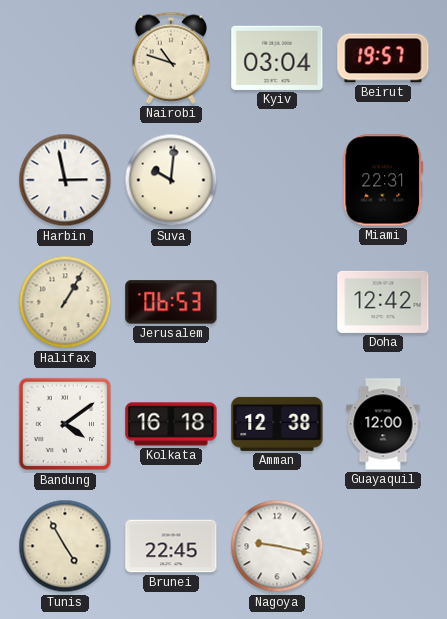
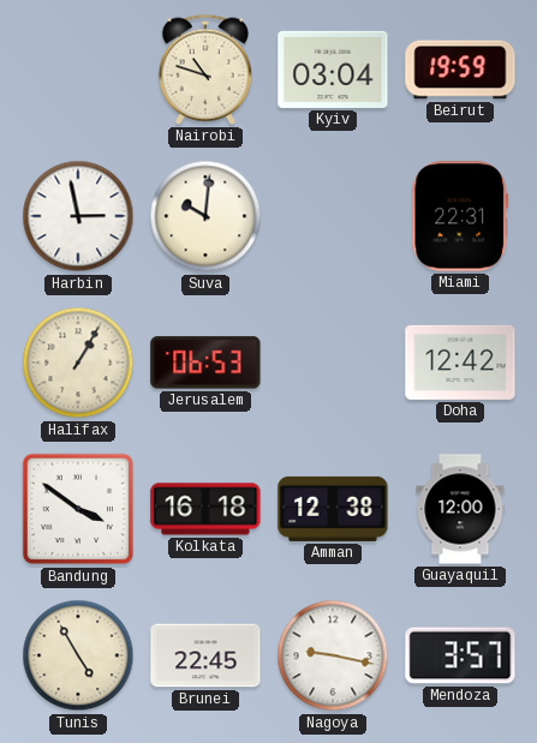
Beirut: 19:57 -> 19:59 (460, 70)
Bandung: 4:09 -> 3:51 (78, 509)
Mendoza: none -> 3:57 (460, 655)
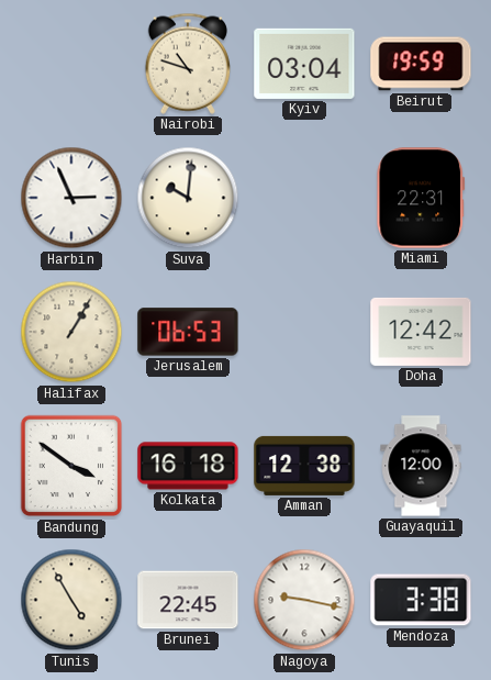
Harbin: 2:58 -> 2:56 (71, 198)
Mendoza: 3:57 -> 3:38 (421, 600)
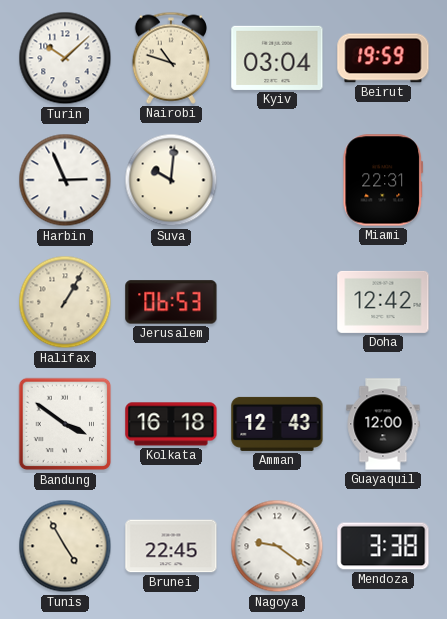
Turin: none -> 10:08 (65, 58)
Amman: 12:38 -> 12:43 (277, 424)
Nagoya: 9:17 -> 9:21 (277, 546)
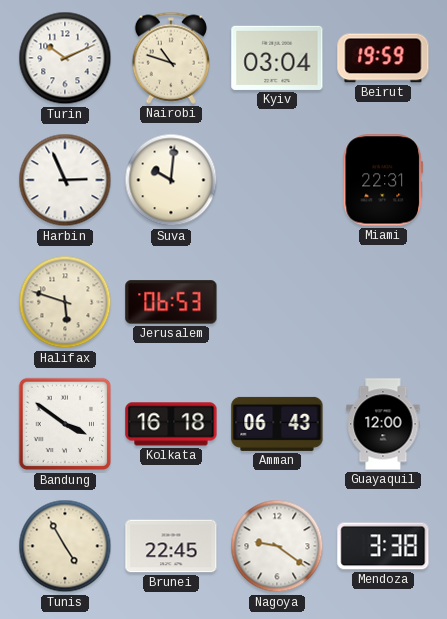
Turin: 10:08 -> 10:11 (65, 58)
Halifax: 1:05 -> 5:48 (65, 302)
Doha: 12:42 -> none (383, 302)
Amman: 12:43 -> 06:43 (277, 424)
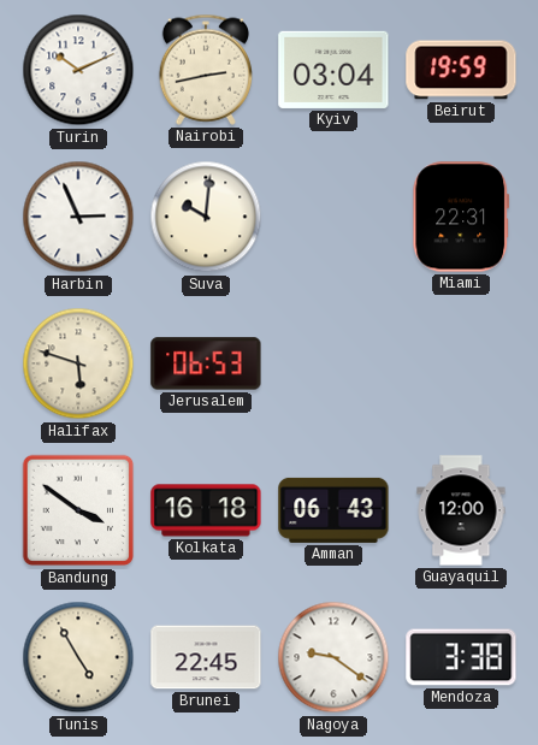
Nairobi: 10:48 -> 2:43 (205, 70)
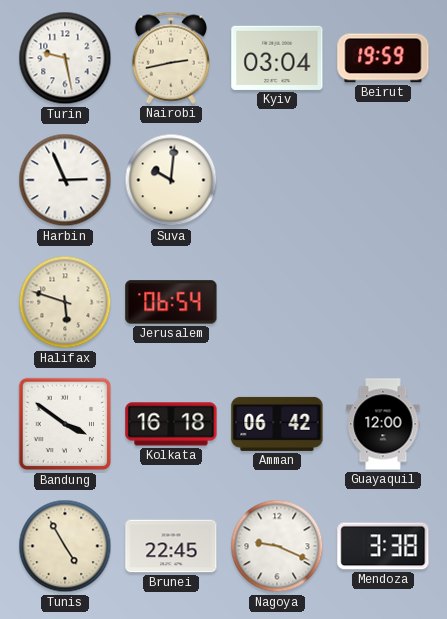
Turin: 10:11 -> 9:28 (65, 58)
Miami: 22:31 -> none (461, 217)
Jerusalem: 06:53 -> 06:54 (171, 302)
Amman: 06:43 -> 06:42 (277, 424)
Nagoya: 9:21 -> 9:19 (277, 546)
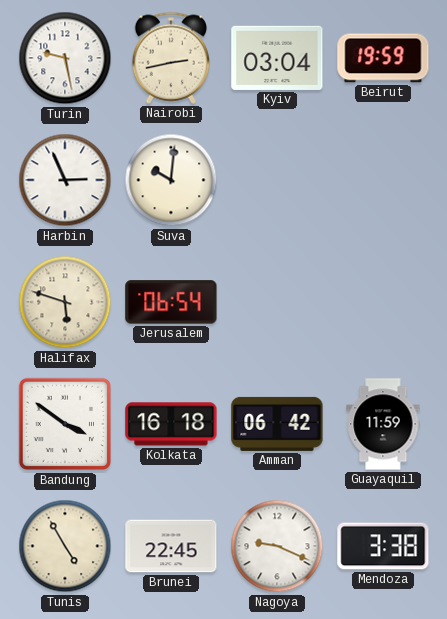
Guayaquil: 12:00 -> 11:59 (383, 424)
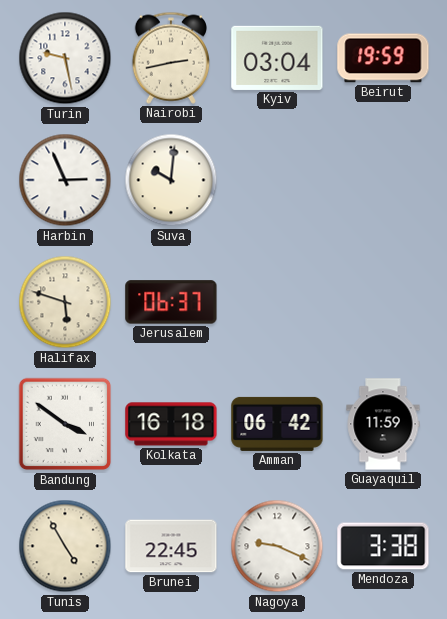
Jerusalem: 06:54 -> 06:37 (171, 302)
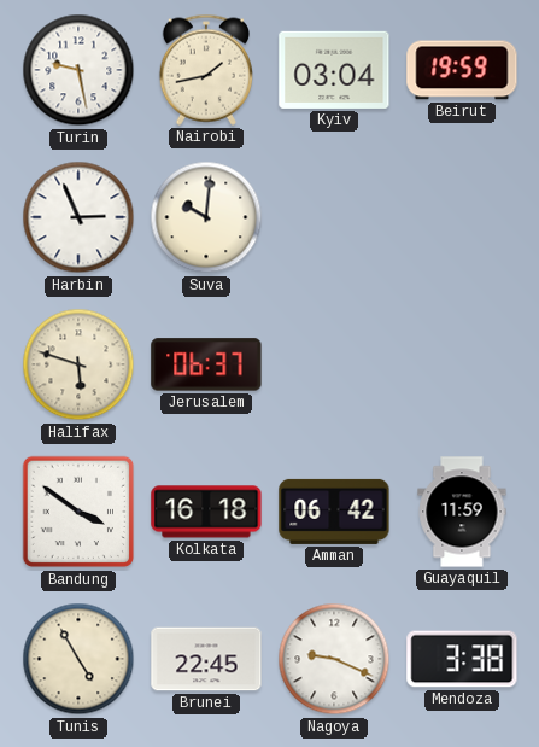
Nairobi: 2:43 -> 1:43 (205, 70)
